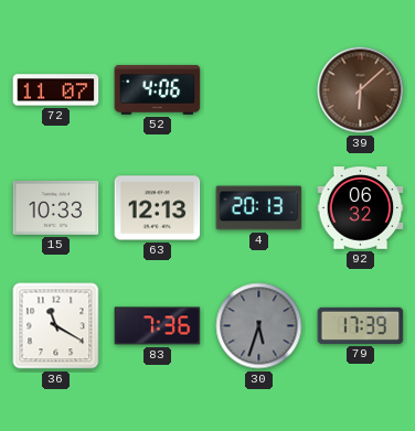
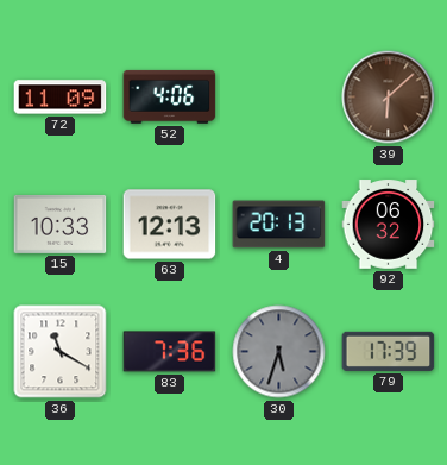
72: 11:07 -> 11:09 (61, 98)
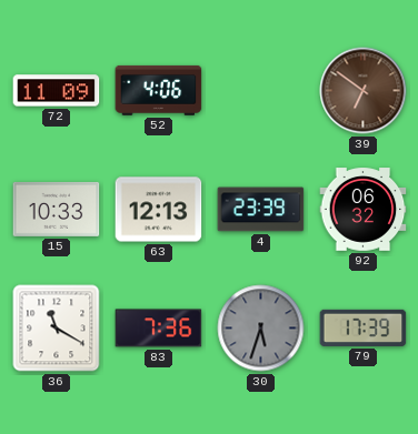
39: 6:08 -> 6:51 (364, 91)
4: 20:13 -> 23:39 (261, 210)
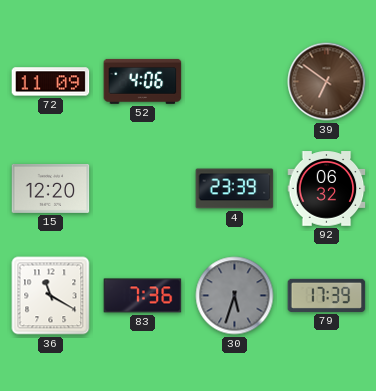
15: 10:33 -> 12:20 (51, 188)
63: 12:13 -> none (159, 210)
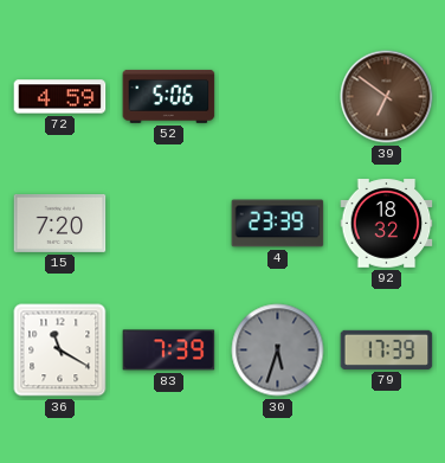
72: 11:09 -> 4:59 (60, 97)
52: 4:06 -> 5:06 (169, 96)
15: 12:20 -> 7:20 (60, 223)
92: 06:32 -> 18:32 (387, 224)
83: 7:36 -> 7:39 (169, 351)
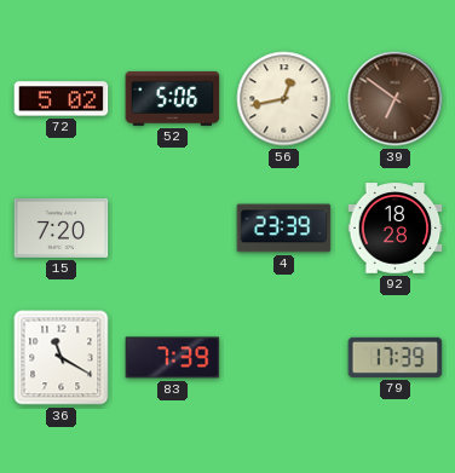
72: 4:59 -> 5:02 (62, 99)
56: none -> 12:43 (284, 99)
92: 18:32 -> 18:28 (396, 229)
30: 5:33 -> none (278, 351)
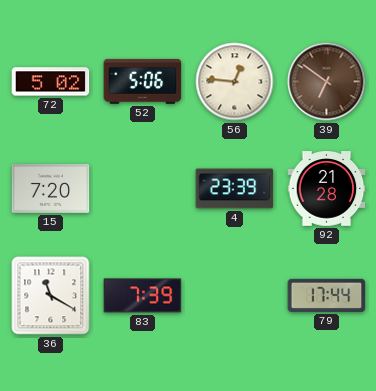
56: 12:43 -> 12:46 (235, 82)
92: 18:28 -> 21:28 (327, 189)
79: 17:39 -> 17:44 (327, 295)
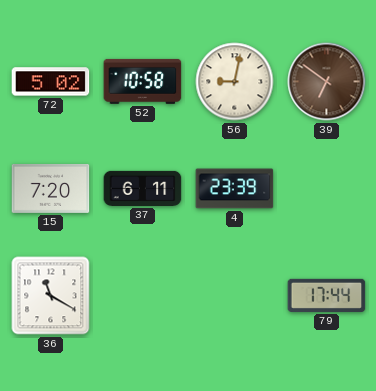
52: 5:06 -> 10:58 (143, 81)
56: 12:46 -> 9:02 (235, 82)
37: none -> 6:11 (143, 188)
92: 21:28 -> none (327, 189)
83: 7:39 -> none (143, 296)
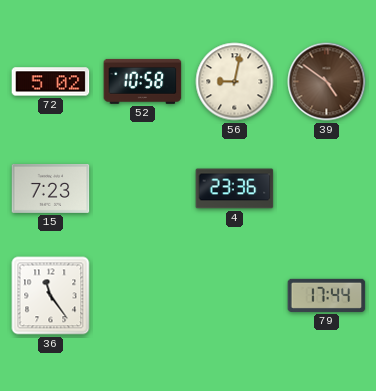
39: 6:51 -> 4:51 (327, 82)
15: 7:20 -> 7:23 (51, 188)
37: 6:11 -> none (143, 188)
4: 23:39 -> 23:36 (235, 189)
36: 11:20 -> 11:24 (51, 296)
